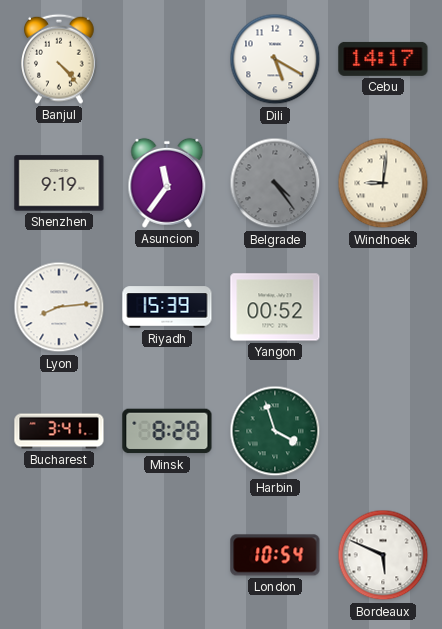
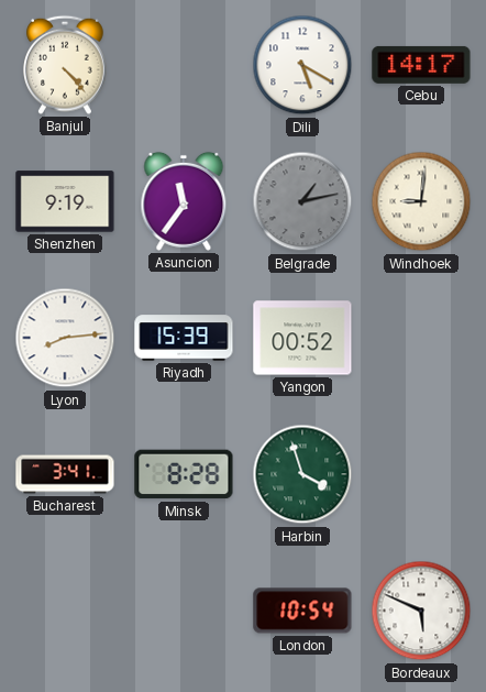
Belgrade: 4:24 -> 1:13 (302, 201)
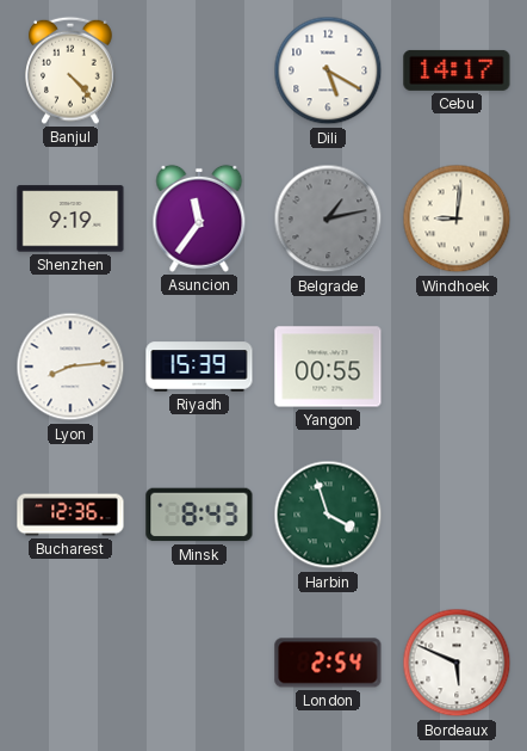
Yangon: 00:52 -> 00:55 (328, 367)
Bucharest: 3:41 -> 12:36 (70, 515)
Minsk: 8:28 -> 8:43 (199, 515)
London: 10:54 -> 2:54 (328, 663)
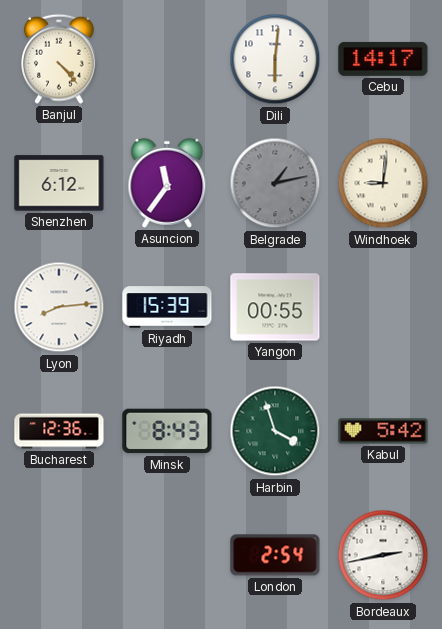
Dili: 5:20 -> 6:01 (275, 59)
Shenzhen: 9:19 -> 6:12 (59, 183)
Kabul: none -> 5:42 (383, 431)
Bordeaux: 5:49 -> 2:43 (383, 555)
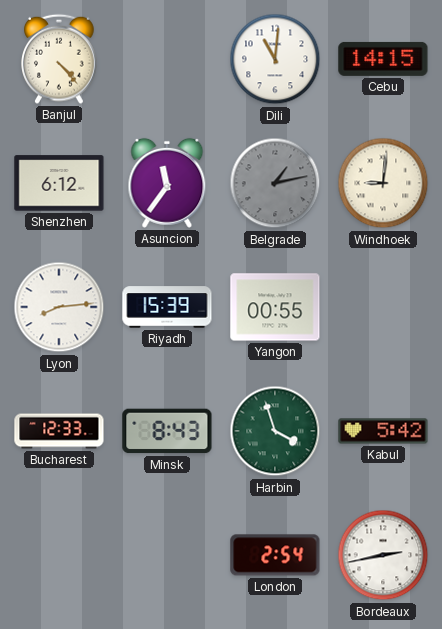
Dili: 6:01 -> 11:01 (275, 59)
Cebu: 14:17 -> 14:15 (383, 59)
Bucharest: 12:36 -> 12:33 (59, 431)
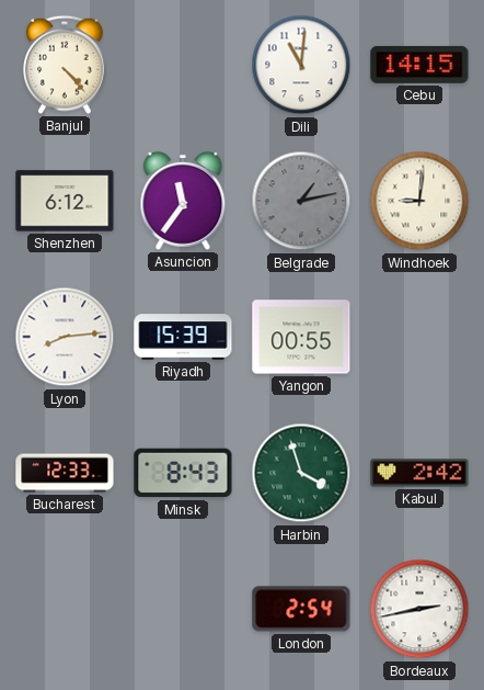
Kabul: 5:42 -> 2:42 (419, 473)
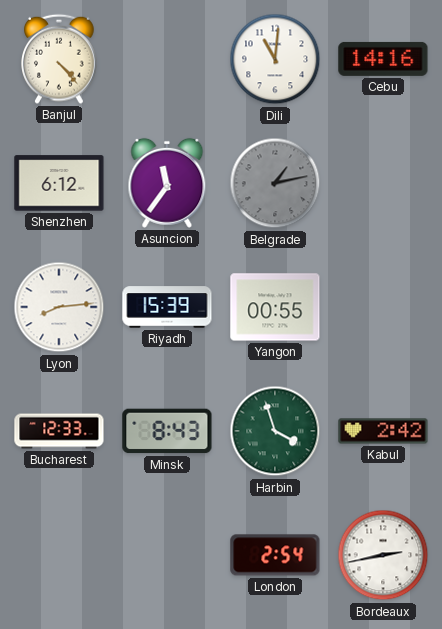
Cebu: 14:15 -> 14:16 (383, 59)
Windhoek: 9:01 -> none (419, 201)
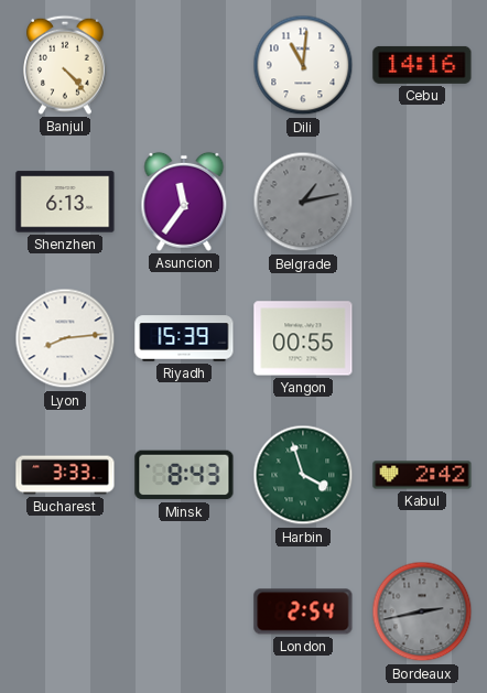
Shenzhen: 6:12 -> 6:13 (65, 202)
Bucharest: 12:33 -> 3:33 (65, 475)
Bordeaux dial: white -> grey (422, 611)
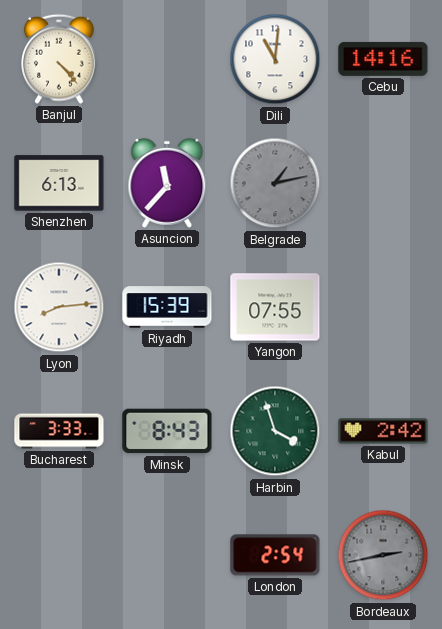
Asuncion: 11:36 -> 11:37 (167, 183)
Yangon: 00:55 -> 07:55 (275, 307)
